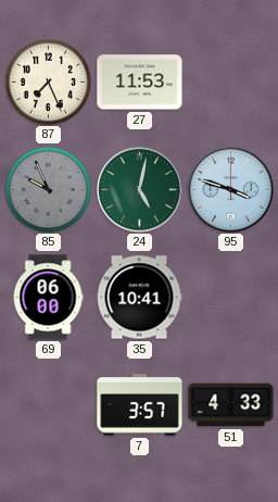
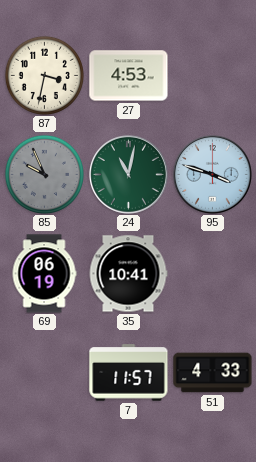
87: 7:26 -> 3:32 (44, 75)
27: 11:53 -> 4:53 (129, 76)
24: 5:02 -> 11:02 (128, 174)
69: 06:00 -> 06:19 (44, 274)
7: 3:57 -> 11:57 (129, 373)
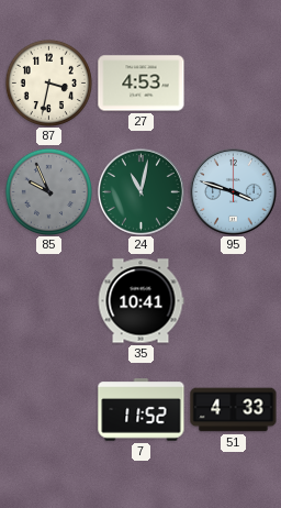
69: 06:19 -> none (44, 274)
7: 11:57 -> 11:52 (142, 410)
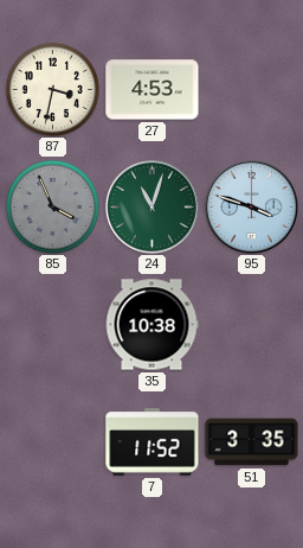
85: 9:56 -> 3:56 (52, 206)
24: 11:02 -> 11:03 (151, 206)
35: 10:41 -> 10:38 (151, 325)
51: 4:33 -> 3:35 (252, 442)
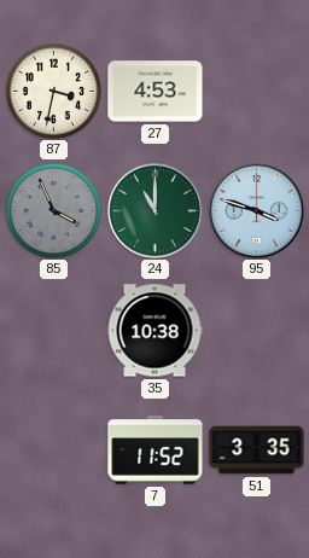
24: 11:03 -> 11:00 (154, 210)
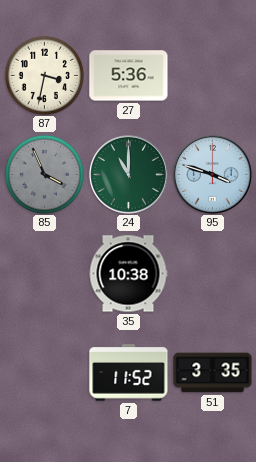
27: 4:53 -> 5:36 (129, 76)
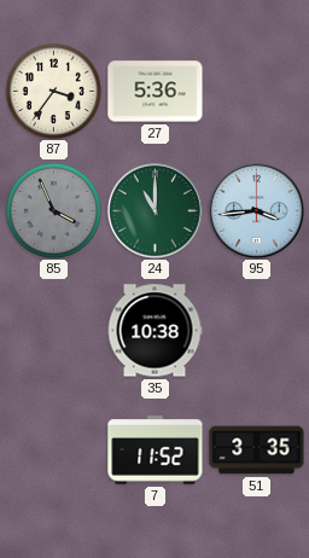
87: 3:32 -> 3:36 (53, 91)
95: 3:48 -> 3:44 (256, 210)
